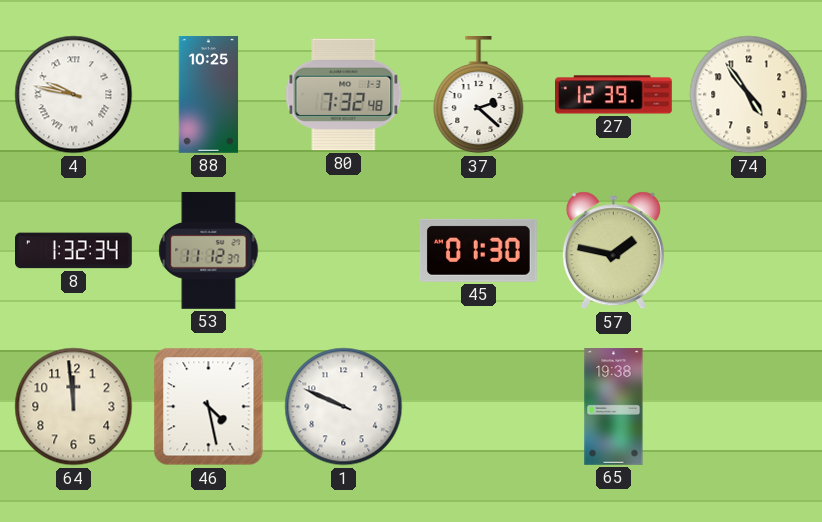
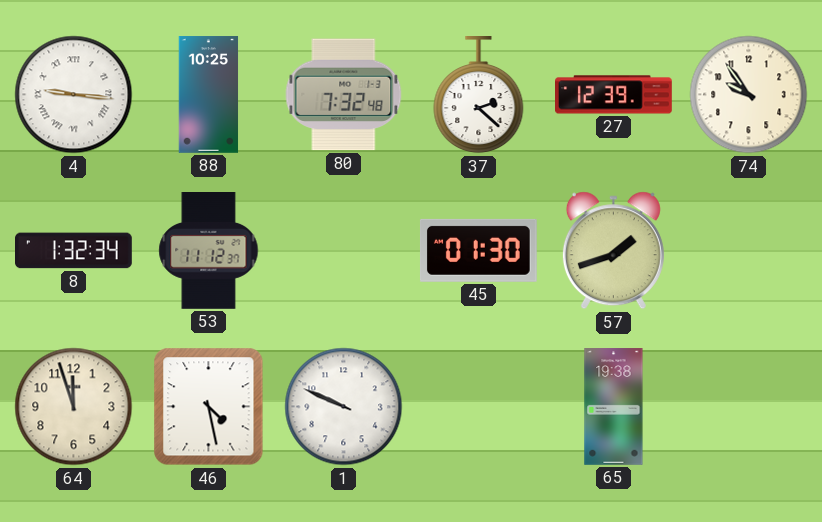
4: 9:47 -> 9:16 (74, 95)
74: 4:54 -> 9:54 (749, 95)
57: 1:47 -> 1:42 (613, 251)
64: 11:59 -> 11:57 (74, 407)
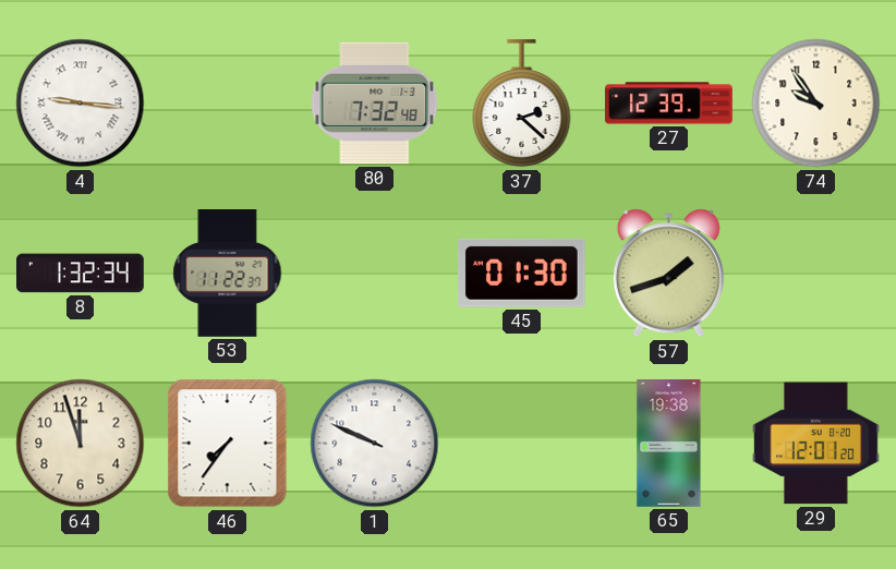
88: 10:25 -> none (209, 95)
53: 11:12 -> 11:22 (228, 274)
46: 4:28 -> 7:36 (228, 444)
29: none -> 12:01 (816, 444)
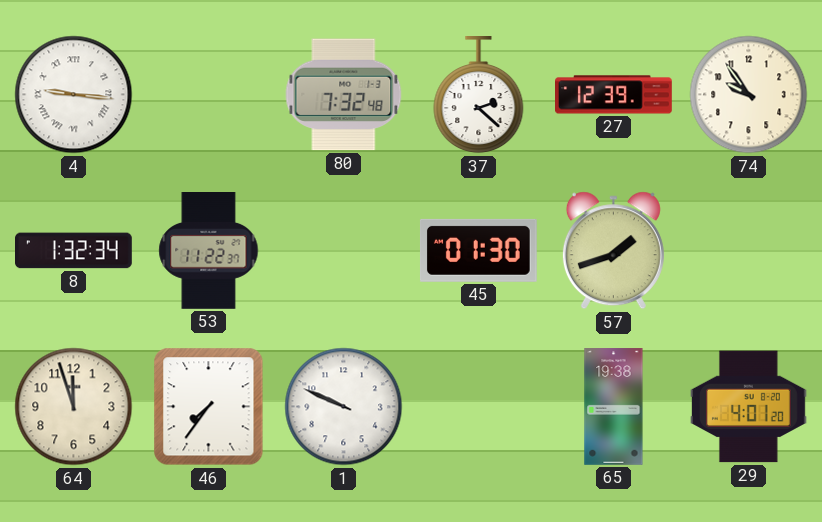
29: 12:01 -> 4:01 (749, 407)
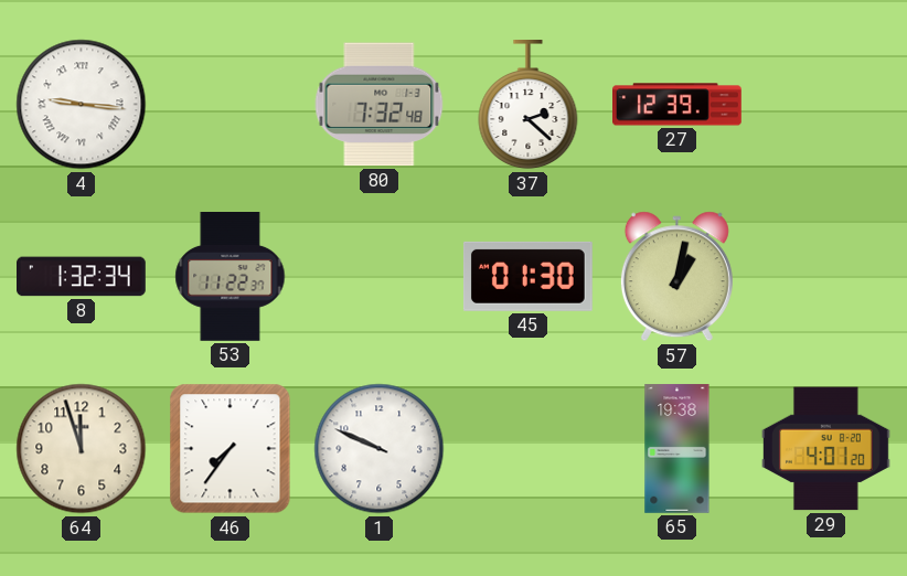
74: 9:54 -> none (749, 95)
57: 1:42 -> 1:02 (676, 277)
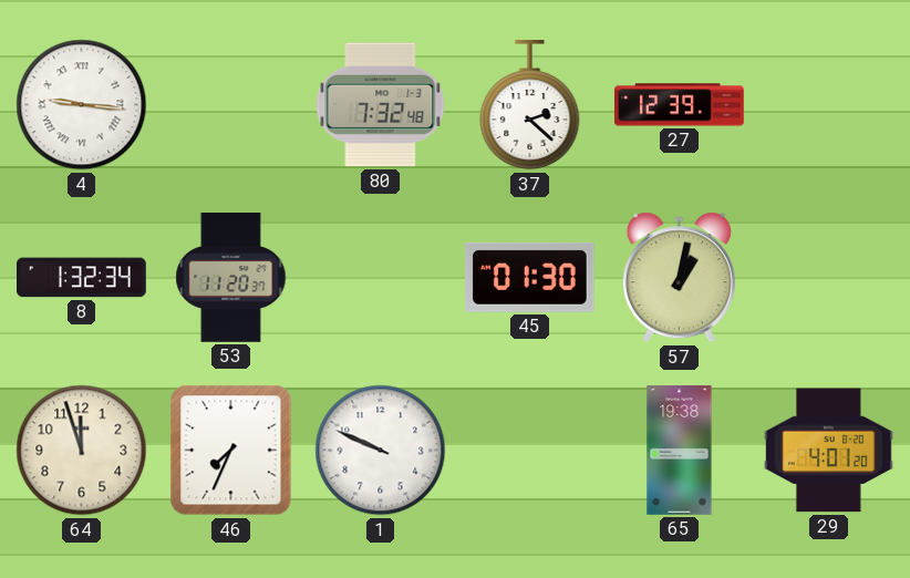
53: 11:22 -> 11:20 (231, 278)
46: 7:36 -> 7:34 (231, 451)
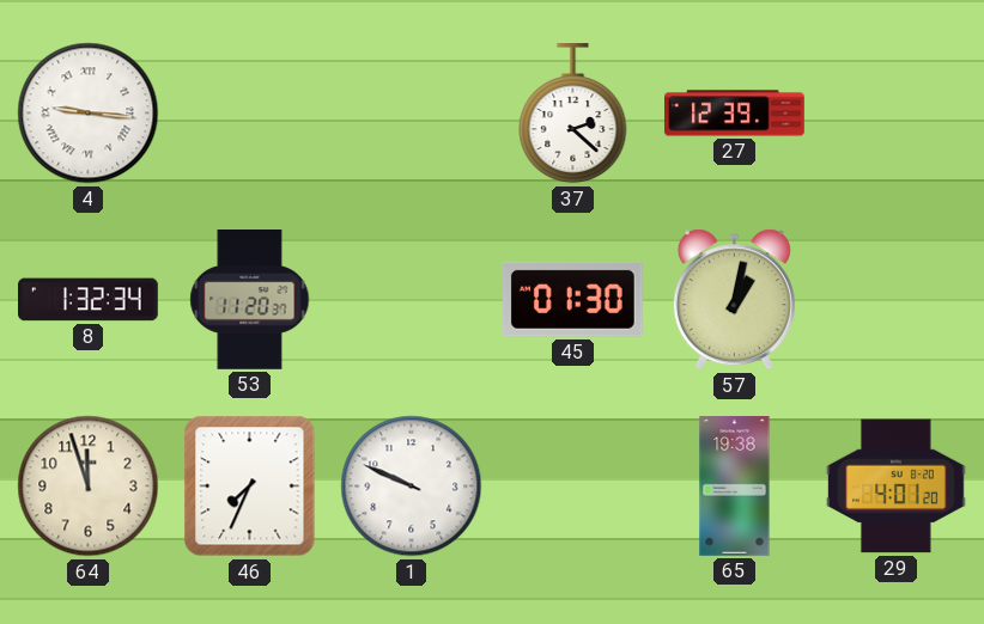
80: 7:32 -> none (381, 105)
